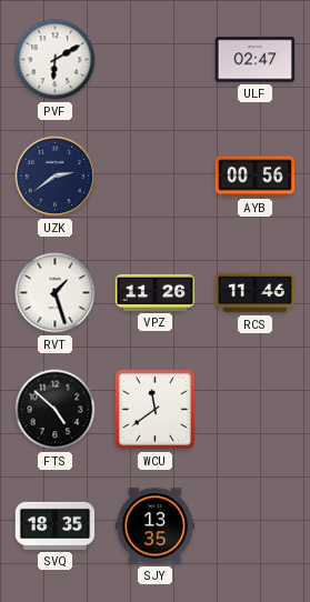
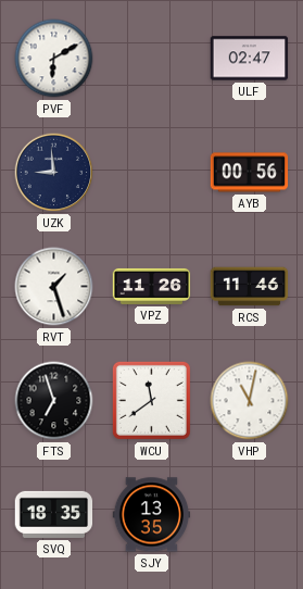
UZK: 2:39 -> 8:59 (54, 173)
FTS: 4:52 -> 6:57 (54, 401)
VHP: none -> 11:02 (250, 401)
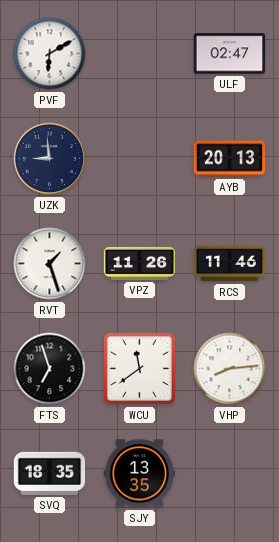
AYB: 00:56 -> 20:13 (230, 159)
VHP: 11:02 -> 8:14 (230, 369)
